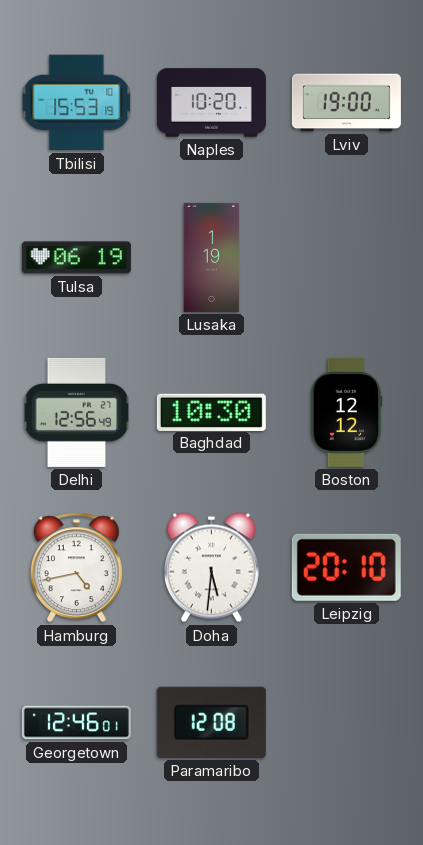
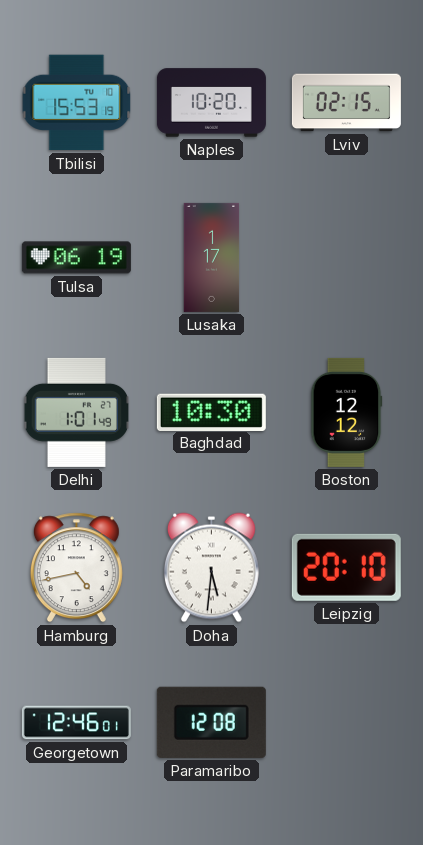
Lviv: 19:00 -> 02:15 (346, 103)
Lusaka: 1:19 -> 1:17 (212, 257)
Delhi: 12:56 -> 1:01 (76, 412)
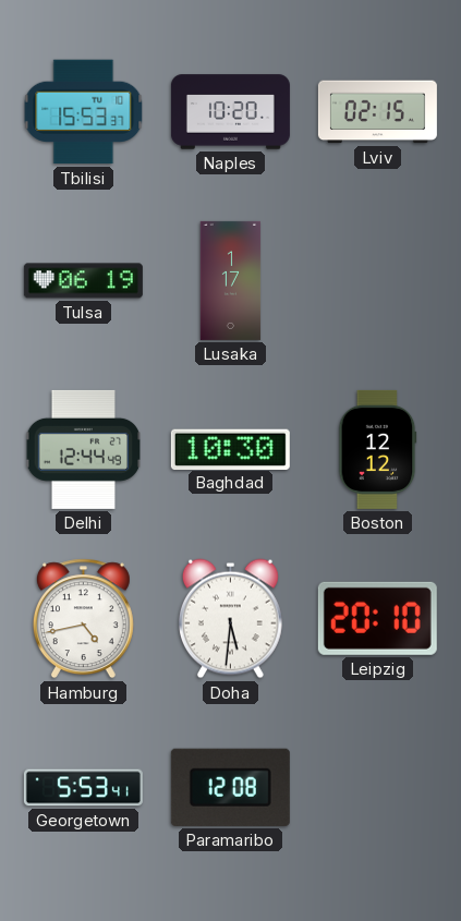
Tbilisi: 15:53:19 -> 15:53:37 (84, 112)
Delhi: 1:01 -> 12:44 (83, 449)
Georgetown: 12:46 -> 5:53 (83, 788)
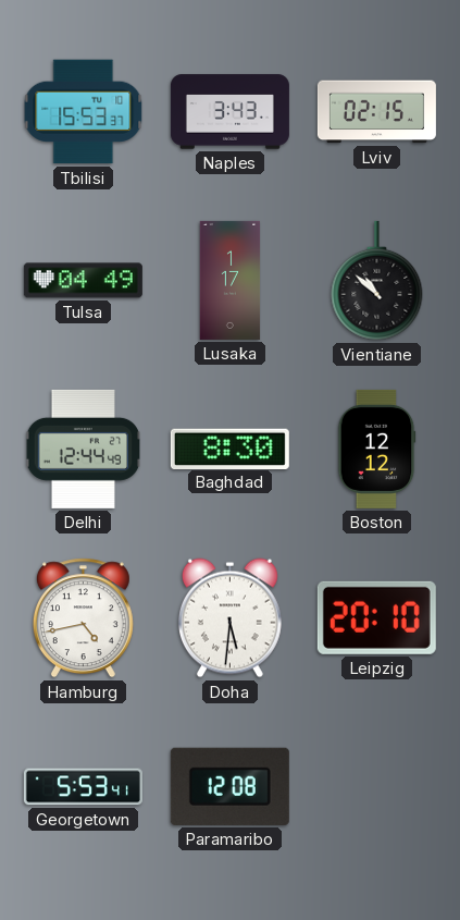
Naples: 10:20 -> 3:43 (229, 112)
Tulsa: 06:19 -> 04:49 (83, 281)
Vientiane: none -> 10:52 (377, 281)
Baghdad: 10:30 -> 8:30 (229, 449)
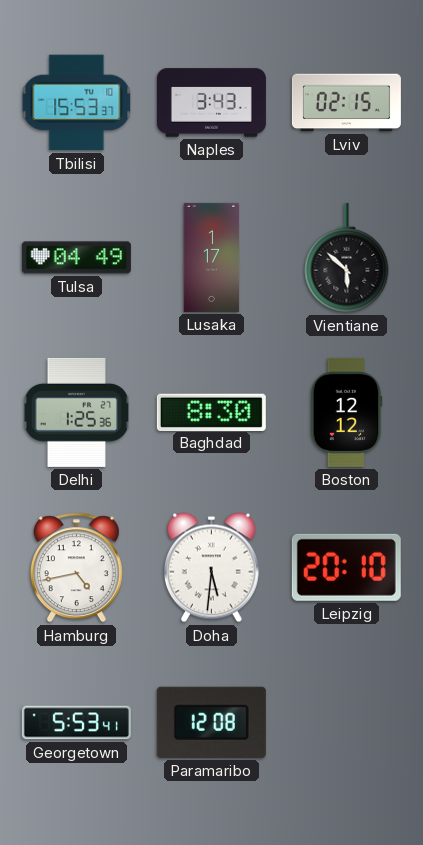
Vientiane: 10:52 -> 5:52 (347, 258)
Delhi: 12:44 -> 1:25 (76, 412)
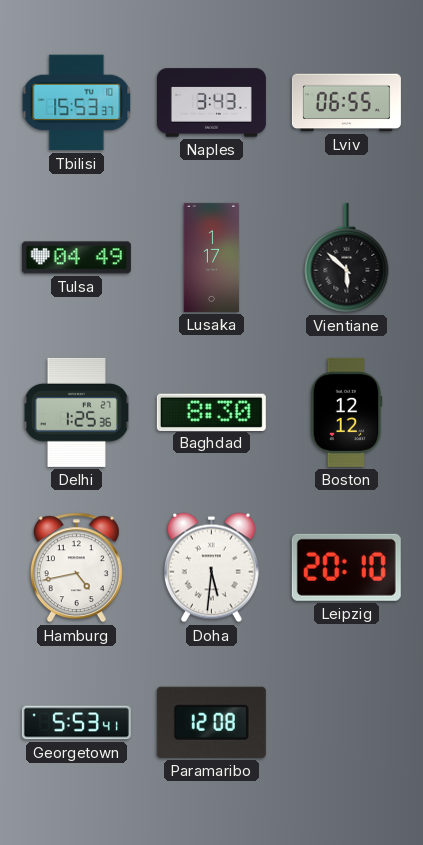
Lviv: 02:15 -> 06:55 (346, 103)
